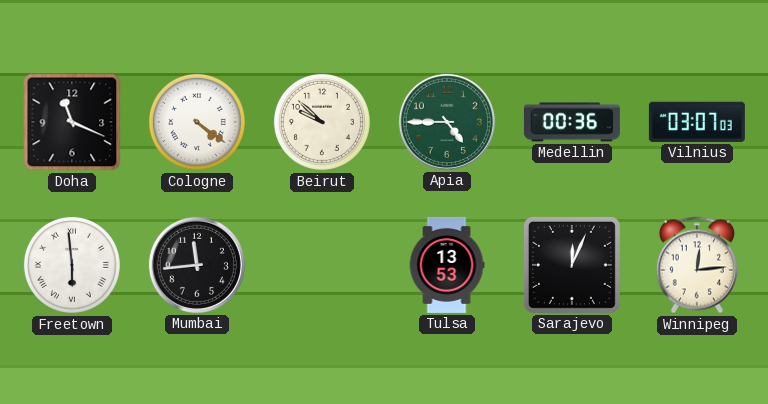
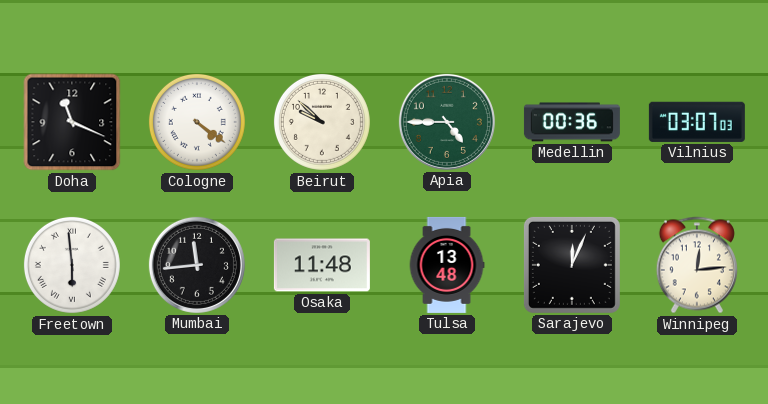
Osaka: none -> 11:48 (322, 265)
Tulsa: 13:53 -> 13:48 (447, 265)
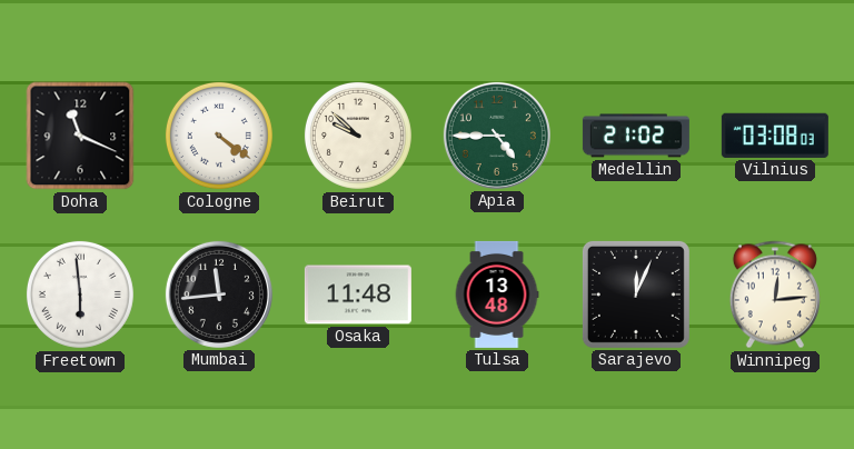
Medellin: 00:36 -> 21:02 (636, 136)
Vilnius: 03:07 -> 03:08 (775, 136)
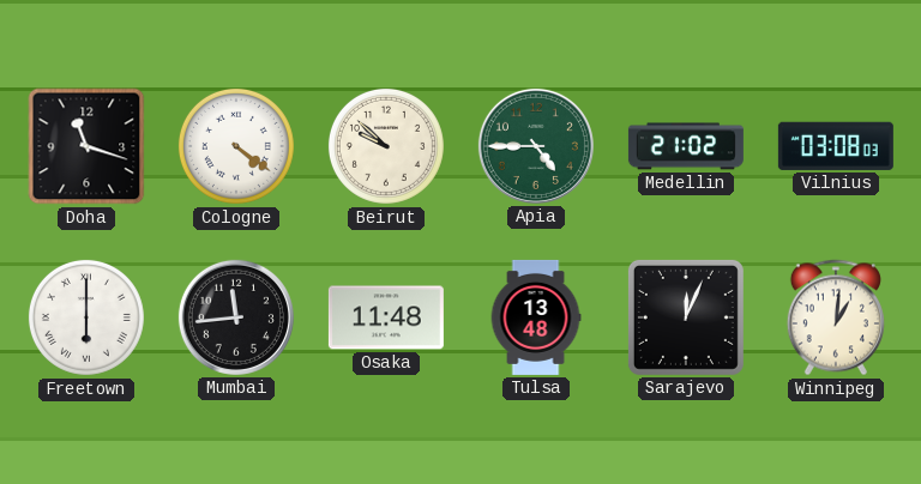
Doha: 11:19 -> 11:18 (86, 146)
Freetown: 5:59 -> 6:00 (86, 317)
Winnipeg: 12:14 -> 1:01 (836, 317)
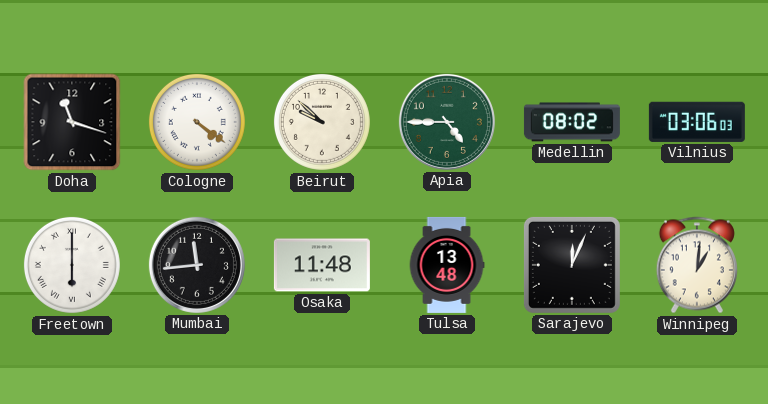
Medellin: 21:02 -> 08:02 (572, 122)
Vilnius: 03:08 -> 03:06 (697, 122)
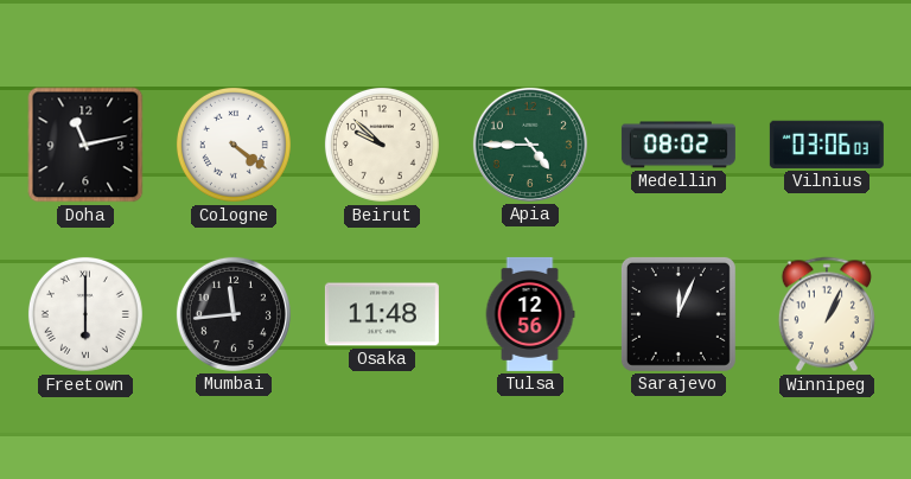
Doha: 11:18 -> 11:13 (85, 145)
Tulsa: 13:48 -> 12:56 (530, 314)
Winnipeg: 1:01 -> 1:04 (827, 314)
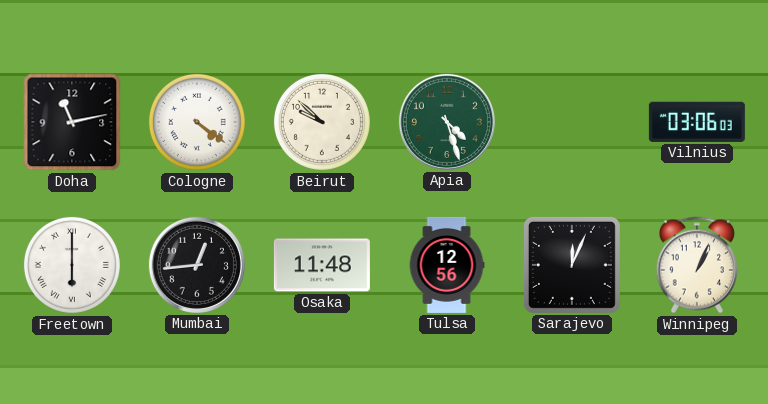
Apia: 4:45 -> 4:27 (447, 122)
Medellin: 08:02 -> none (679, 145)
Mumbai: 11:44 -> 12:44 (197, 265)
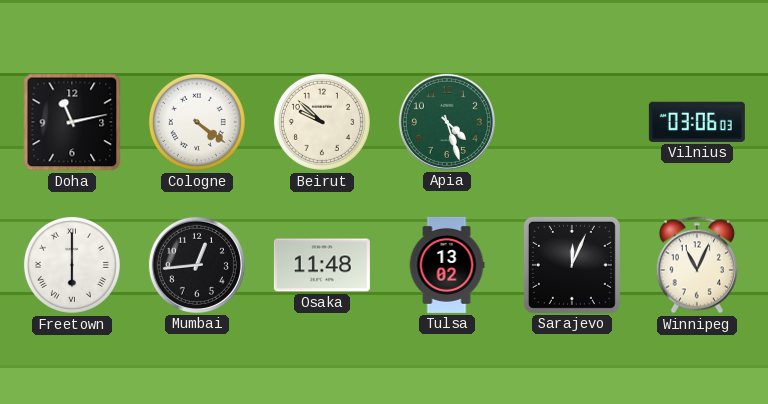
Tulsa: 12:56 -> 13:02 (447, 265)
Winnipeg: 1:04 -> 11:04 (697, 265)
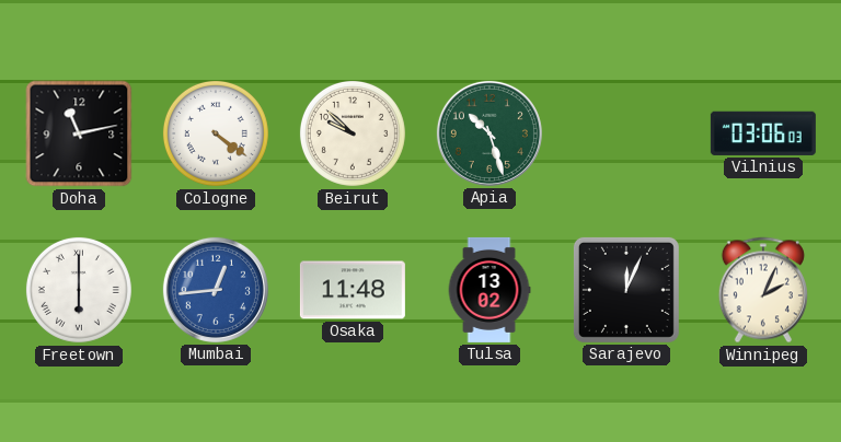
Apia: 4:27 -> 10:27 (489, 133)
Mumbai dial: black -> blue (216, 290)
Winnipeg: 11:04 -> 2:04 (763, 290)
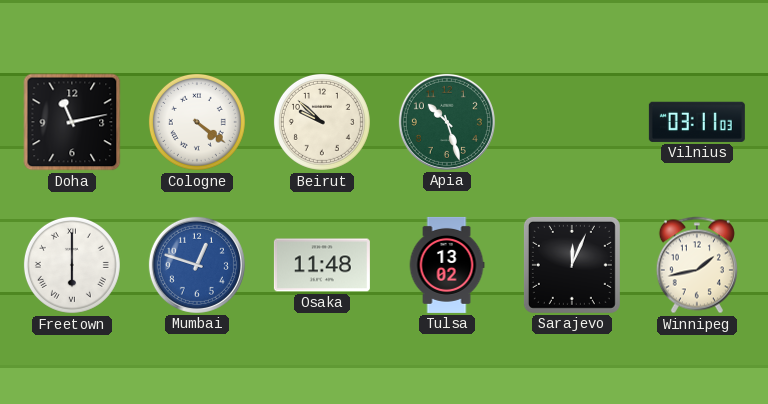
Vilnius: 03:06 -> 03:11 (697, 122)
Mumbai: 12:44 -> 12:48 (197, 265)
Winnipeg: 2:04 -> 1:43 (697, 265)
